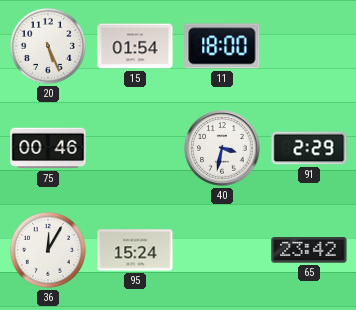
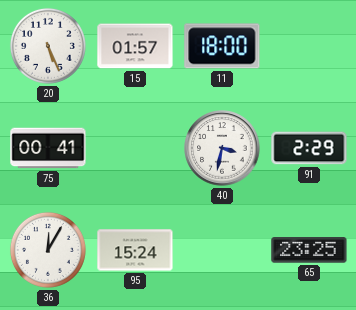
15: 01:54 -> 01:57 (135, 46)
75: 00:46 -> 00:41 (48, 148)
65: 23:42 -> 23:25 (309, 250)
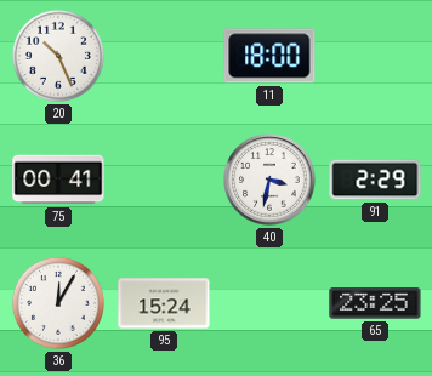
20: 5:26 -> 10:26 (58, 56)
15: 01:57 -> none (135, 46)
